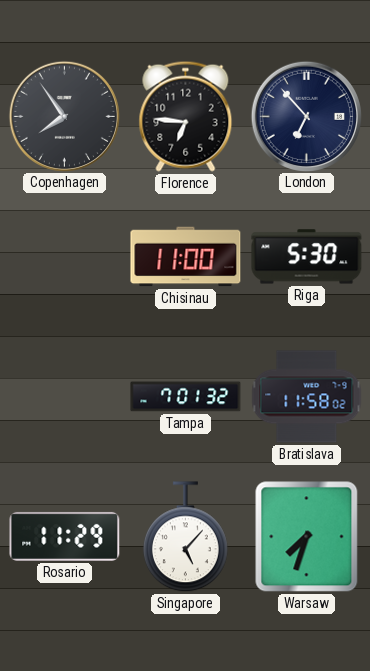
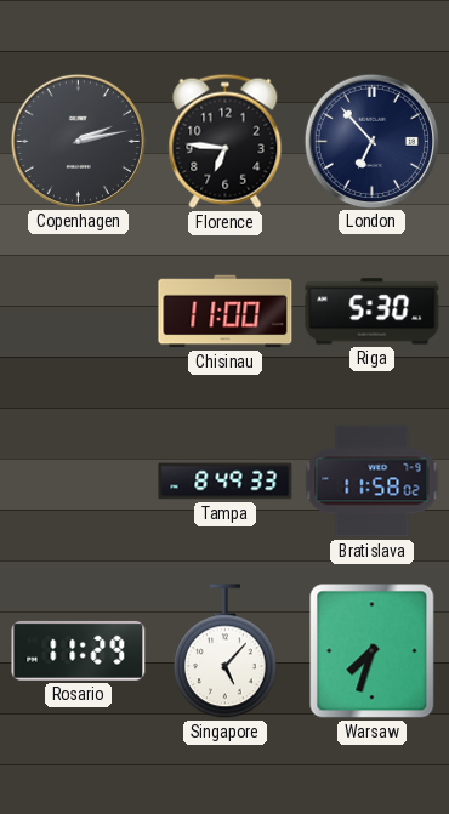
Copenhagen: 7:54 -> 2:13 (78, 141)
Tampa: 7:01 -> 8:49 (226, 482)
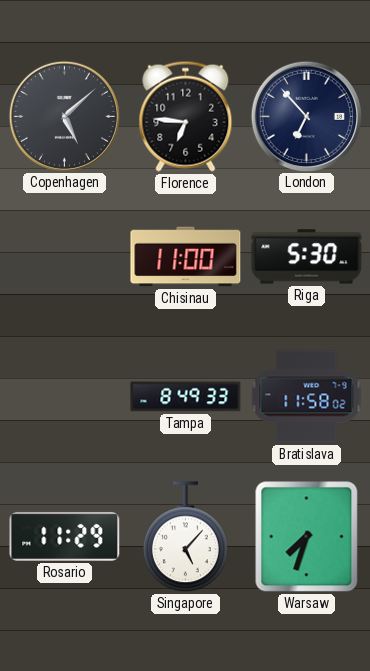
Copenhagen: 2:13 -> 5:08 (64, 116)
